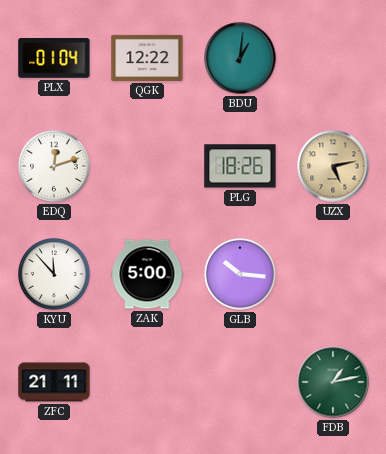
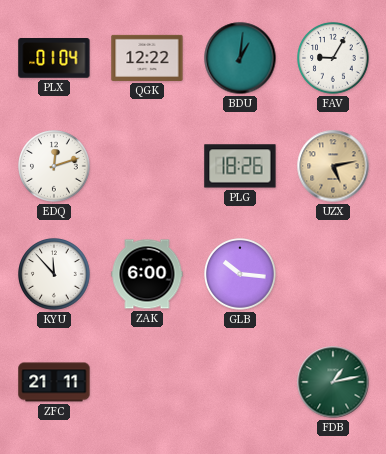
FAV: none -> 9:05 (333, 58)
ZAK: 5:00 -> 6:00 (147, 274)
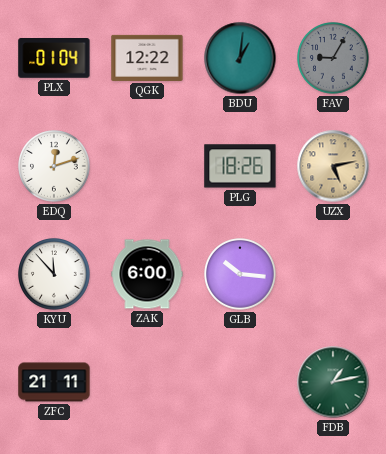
FAV dial: white -> grey (333, 58)
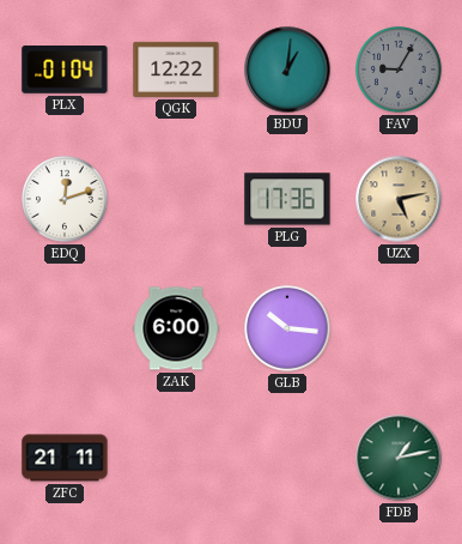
PLG: 18:26 -> 17:36 (287, 199)
KYU: 11:53 -> none (54, 274)
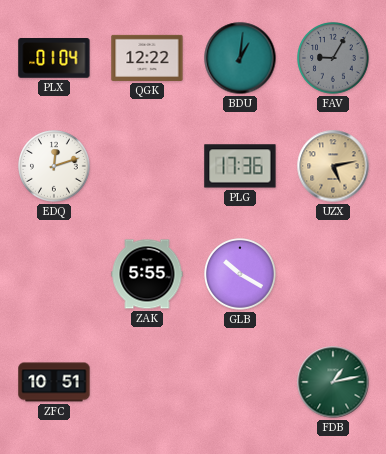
ZAK: 6:00 -> 5:55 (147, 274)
GLB: 10:16 -> 10:20 (240, 274)
ZFC: 21:11 -> 10:51 (54, 382)
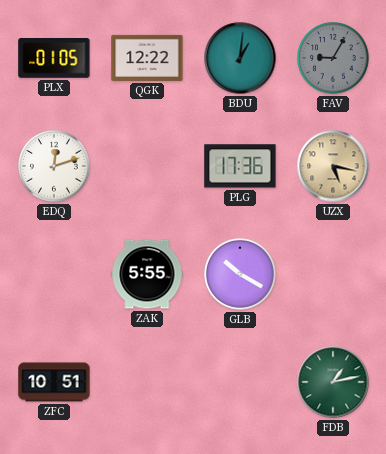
PLX: 01:04 -> 01:05 (54, 59)
UZX: 5:13 -> 5:17 (333, 166)
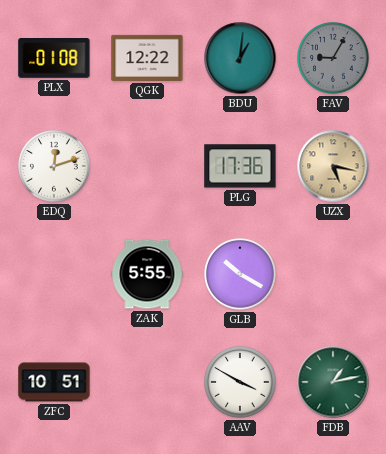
PLX: 01:05 -> 01:08 (54, 59)
AAV: none -> 3:50 (240, 382)
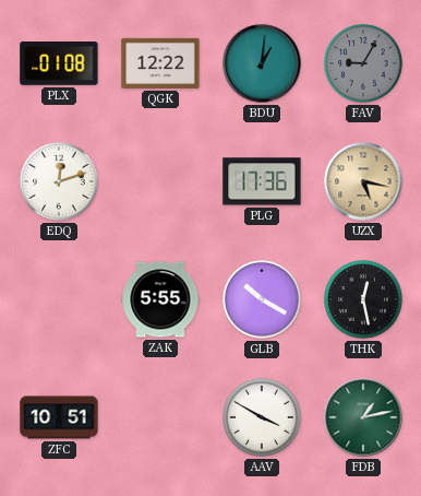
THK: none -> 12:28 (363, 299)
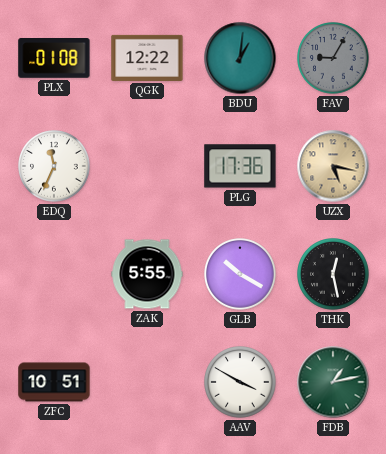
EDQ: 12:12 -> 11:34 (54, 166)
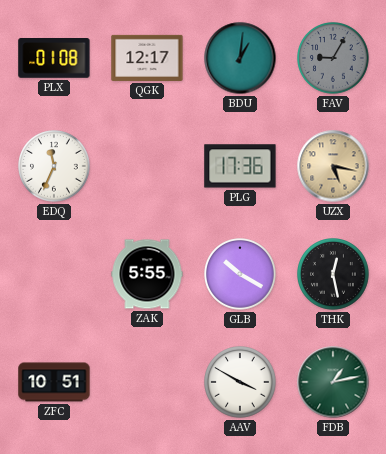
QGK: 12:22 -> 12:17 (147, 58)
